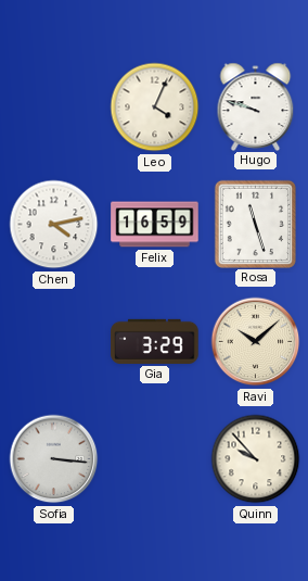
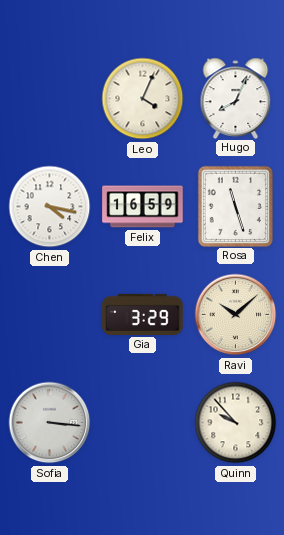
Hugo: 9:48 -> 8:04 (236, 98)
Chen: 4:13 -> 4:17 (50, 207)
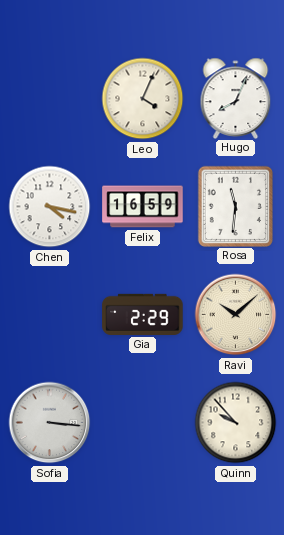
Rosa: 11:27 -> 11:31 (235, 206)
Gia: 3:29 -> 2:29 (143, 314)
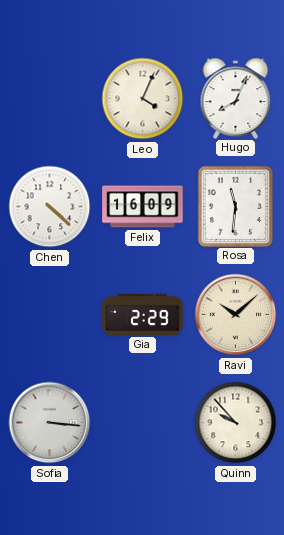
Chen: 4:17 -> 4:22 (50, 207)
Felix: 16:59 -> 16:09 (143, 207)
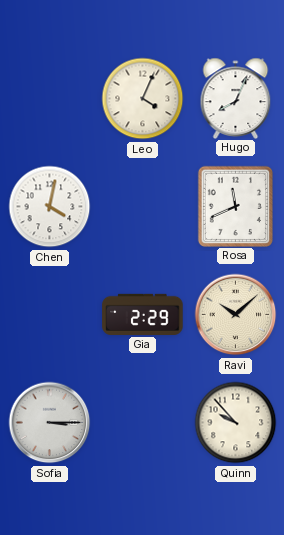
Chen: 4:22 -> 4:02 (50, 207)
Felix: 16:09 -> none (143, 207)
Rosa: 11:31 -> 11:41 (235, 206)
Sofia: 3:16 -> 3:15 (50, 423)
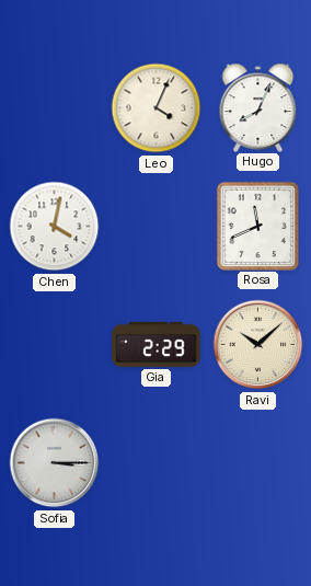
Quinn: 9:53 -> none (236, 423)
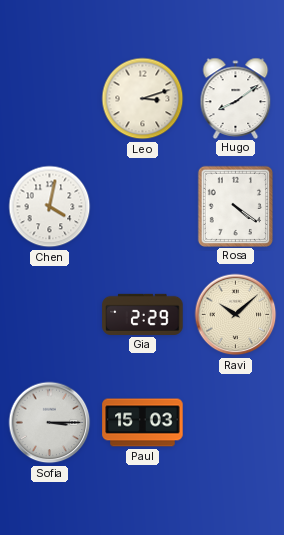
Leo: 4:04 -> 3:12 (143, 99)
Hugo: 8:04 -> 8:09 (236, 98)
Rosa: 11:41 -> 4:21 (235, 206)
Paul: none -> 15:03 (143, 423)
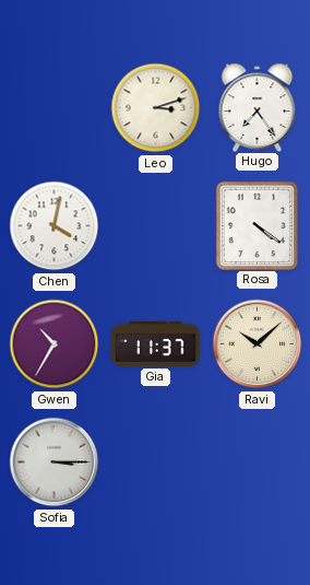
Hugo: 8:09 -> 7:24 (258, 107)
Gwen: none -> 10:35 (55, 344)
Gia: 2:29 -> 11:37 (156, 343)
Paul: 15:03 -> none (143, 423)
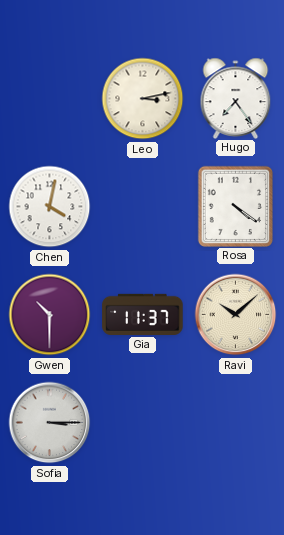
Leo: 3:12 -> 3:13 (143, 99)
Gwen: 10:35 -> 10:30 (50, 315)
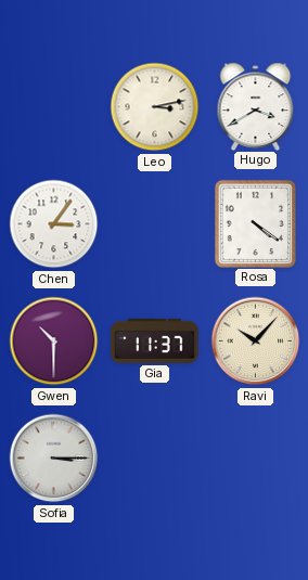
Hugo: 7:24 -> 3:40 (256, 106)
Chen: 4:02 -> 3:06 (54, 224)
Ravi: 10:08 -> 10:07 (256, 341)
